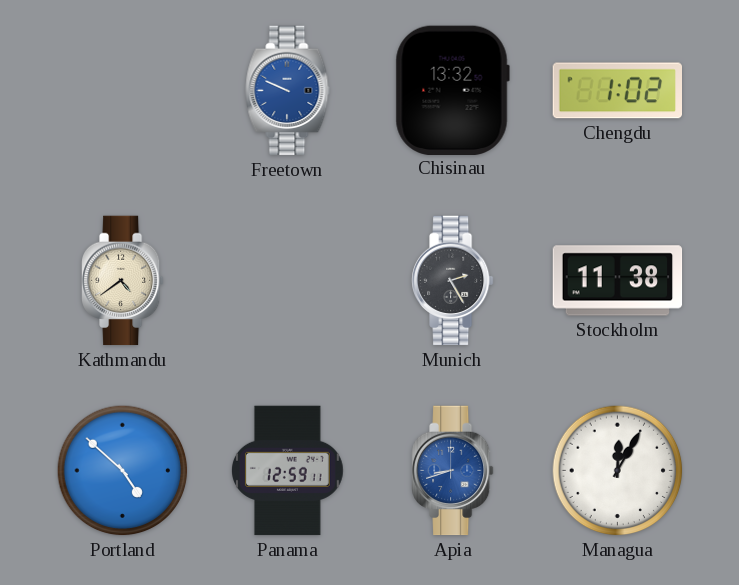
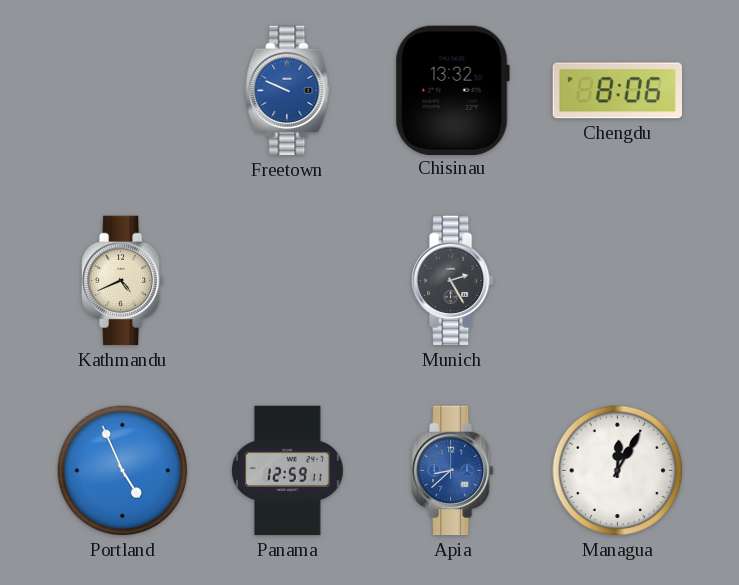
Chengdu: 1:02 -> 8:06 (617, 91)
Kathmandu: 4:39 -> 4:41 (123, 281)
Stockholm: 11:38 -> none (618, 281)
Portland: 4:52 -> 4:56 (123, 471)
Apia: 8:42 -> 8:38 (453, 471)
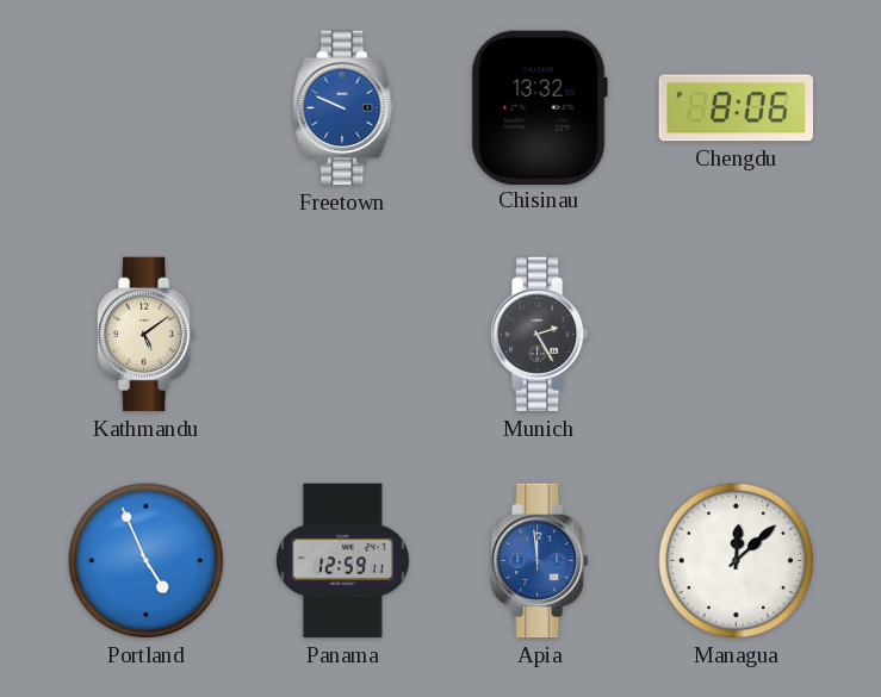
Kathmandu: 4:41 -> 5:09 (147, 335)
Apia: 8:38 -> 11:59 (540, 561)
Managua: 12:05 -> 12:08 (737, 561)
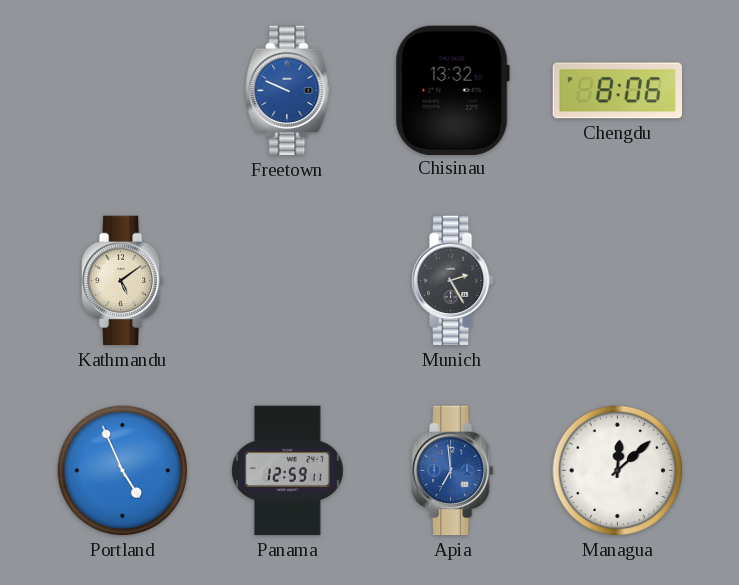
Apia: 11:59 -> 6:59 (453, 471)
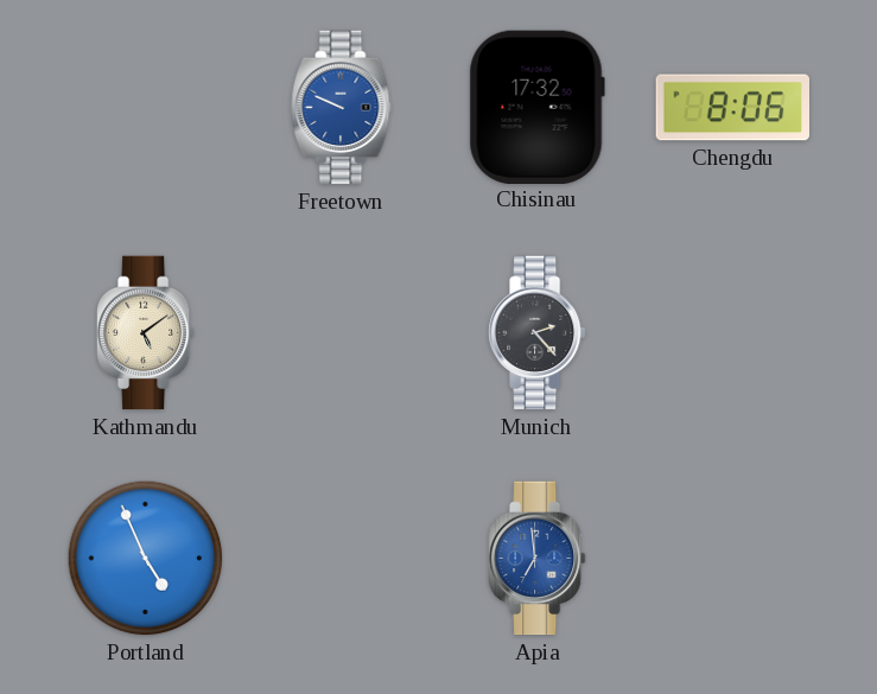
Chisinau: 13:32 -> 17:32 (536, 107)
Munich: 2:25 -> 2:23 (538, 333)
Panama: 12:59 -> none (288, 471)
Managua: 12:08 -> none (618, 471)
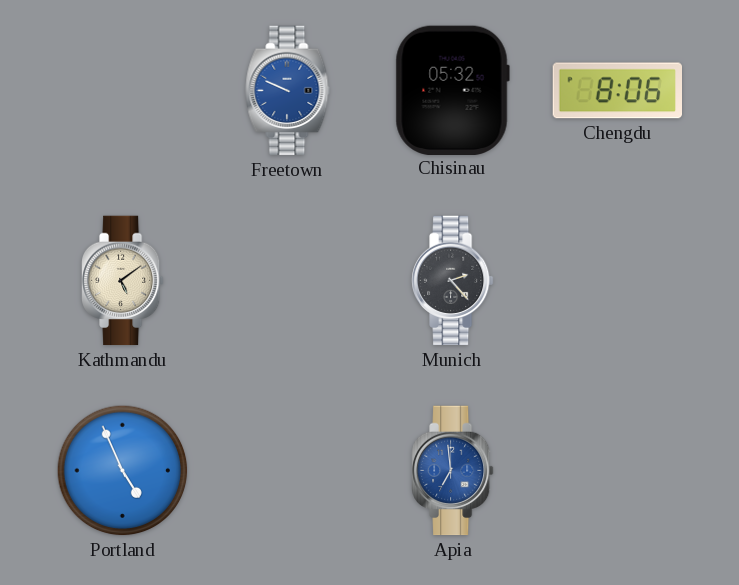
Chisinau: 17:32 -> 05:32 (452, 90)
